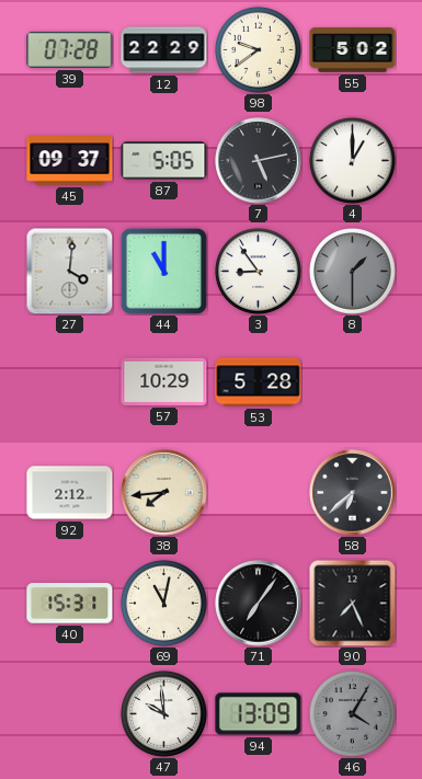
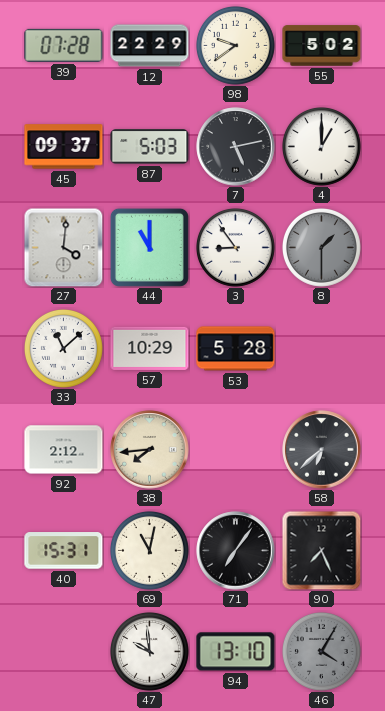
87: 5:05 -> 5:03 (150, 147)
33: none -> 11:08 (63, 348)
94: 13:09 -> 13:10 (236, 652)
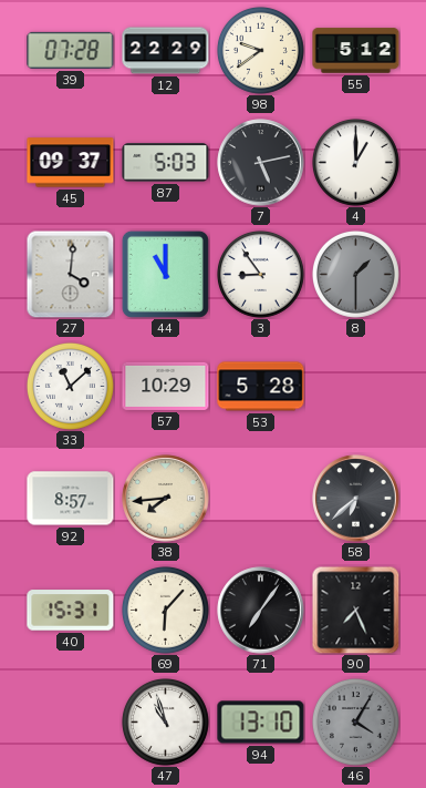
55: 5:02 -> 5:12 (356, 51)
92: 2:12 -> 8:57 (71, 499)
69: 11:02 -> 6:07 (165, 610)
47: 9:59 -> 10:57 (165, 722)
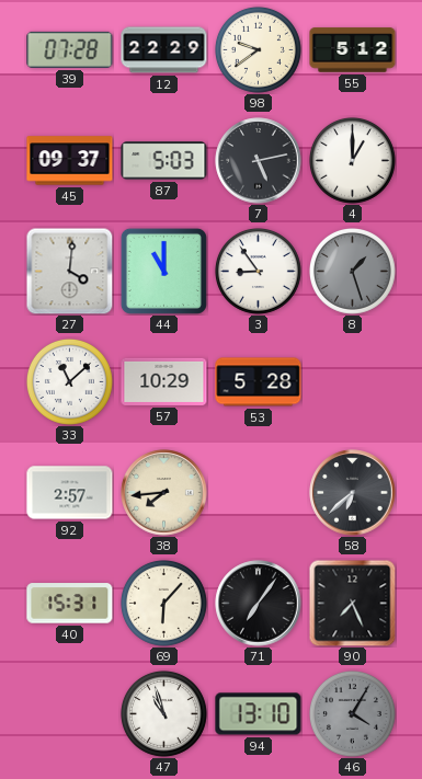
8: 1:30 -> 1:27 (352, 271)
92: 8:57 -> 2:57 (70, 493)
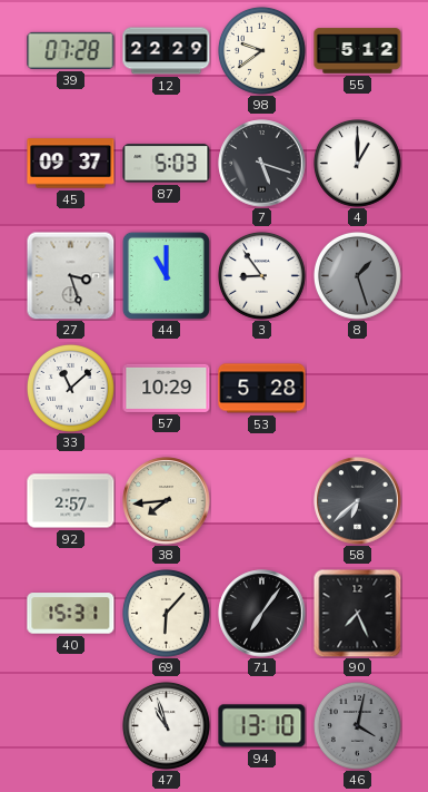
7: 5:13 -> 5:18 (262, 164)
27: 4:01 -> 3:27 (70, 275)
46: 4:05 -> 4:02 (357, 725)
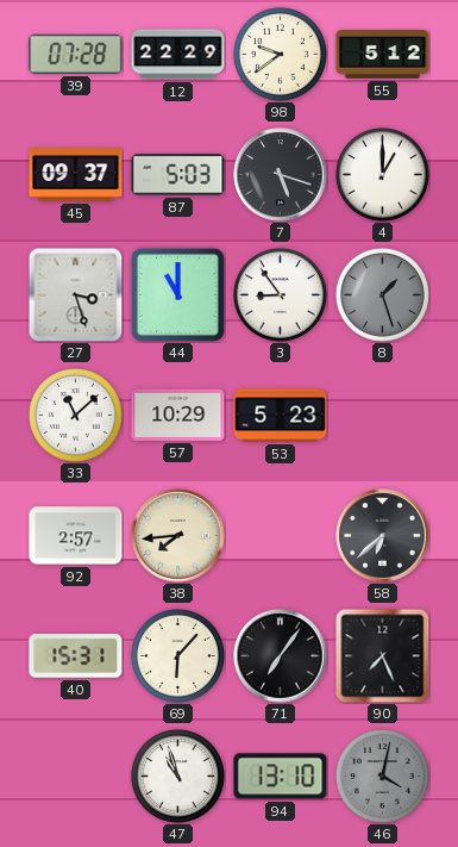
53: 5:28 -> 5:23 (281, 416)
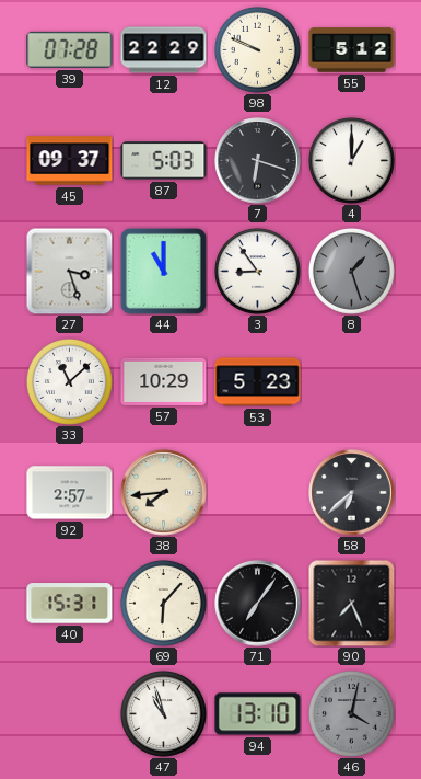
98: 9:39 -> 9:49 (257, 49)
7: 5:18 -> 6:18 (258, 161)
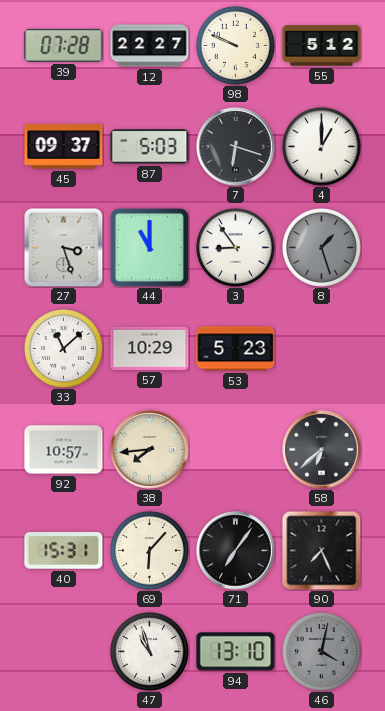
12: 22:29 -> 22:27 (150, 46)
92: 2:57 -> 10:57 (64, 450)
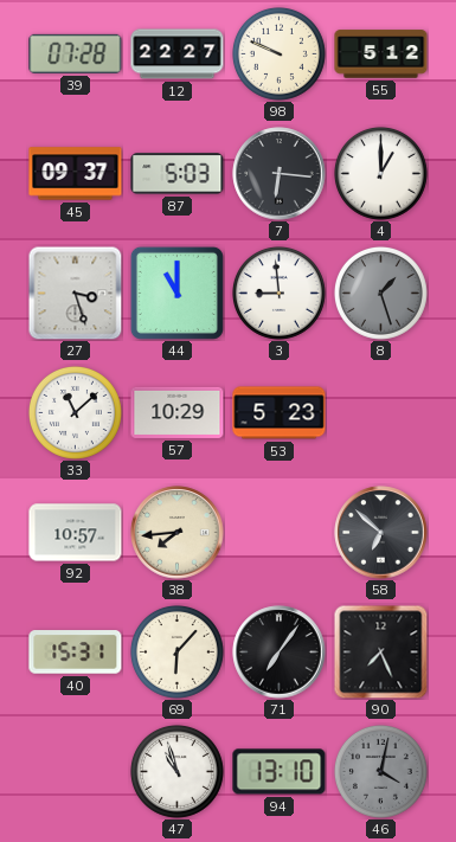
7: 6:18 -> 6:16 (280, 174)
3: 8:54 -> 8:59 (278, 293)
58: 6:38 -> 6:52 (381, 533)
